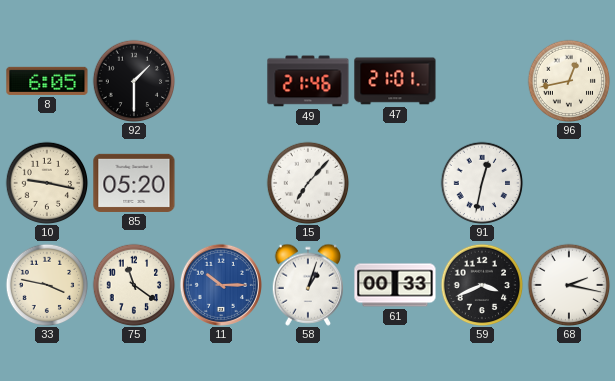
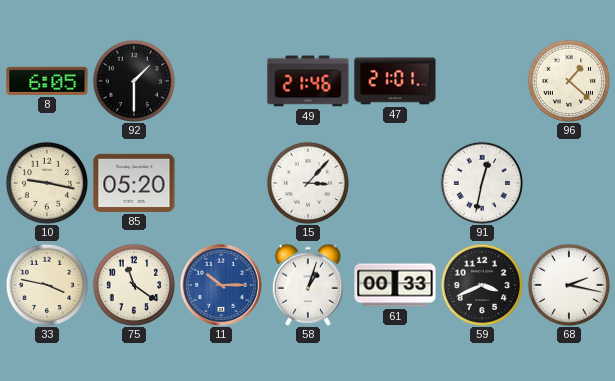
96: 12:43 -> 1:22 (569, 81)
15: 7:07 -> 3:07 (308, 183)
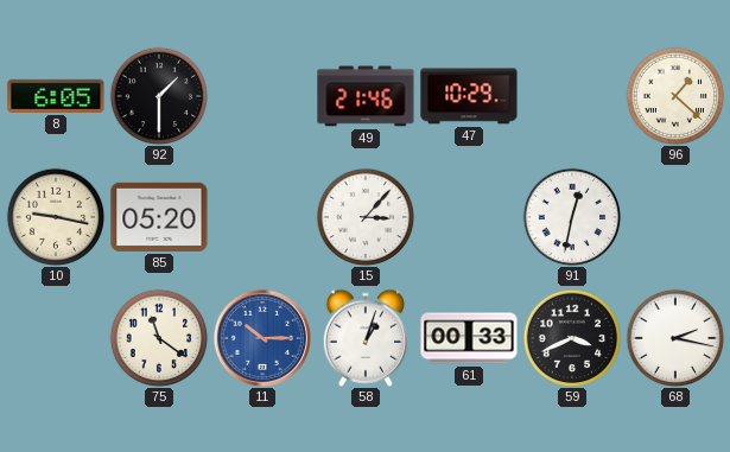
47: 21:01 -> 10:29 (469, 96)
33: 3:47 -> none (47, 285)
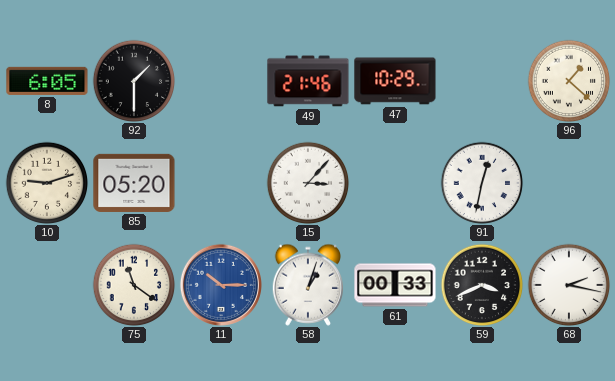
10: 9:17 -> 9:12 (47, 183)
